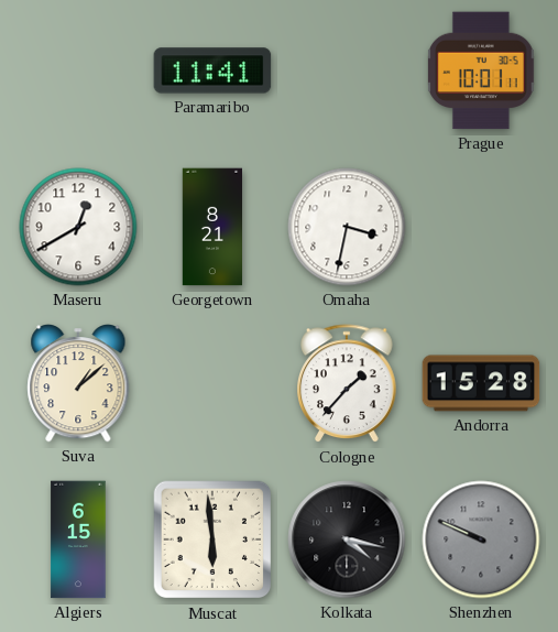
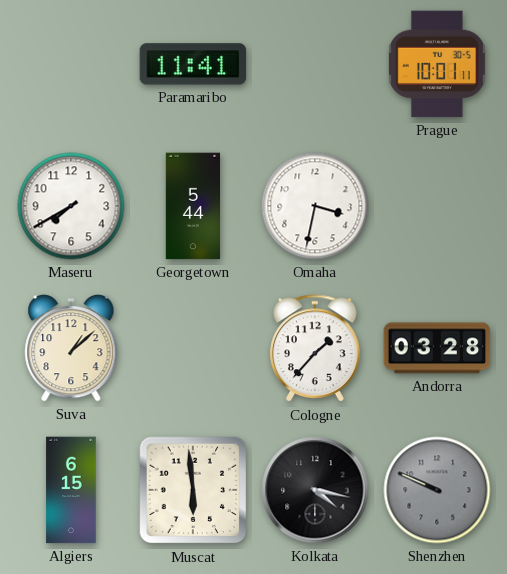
Maseru: 12:40 -> 7:40 (71, 206)
Georgetown: 8:21 -> 5:44 (193, 206)
Andorra: 15:28 -> 03:28 (437, 348)
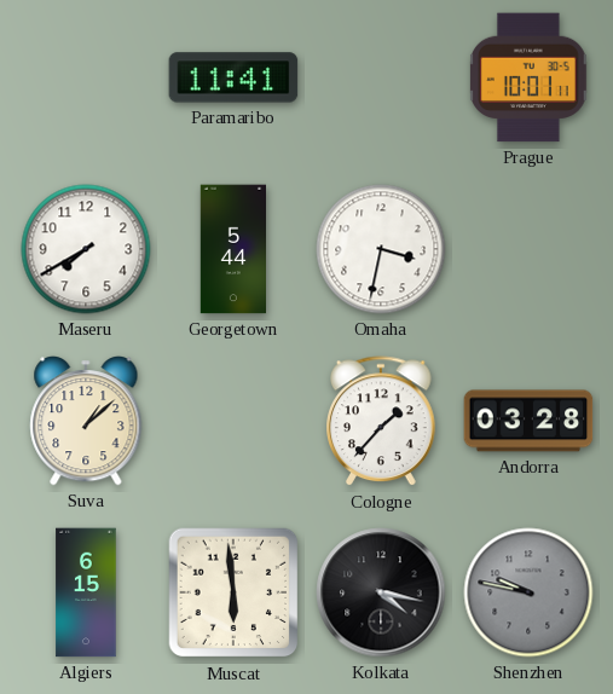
Shenzhen: 9:49 -> 9:47 (528, 592)
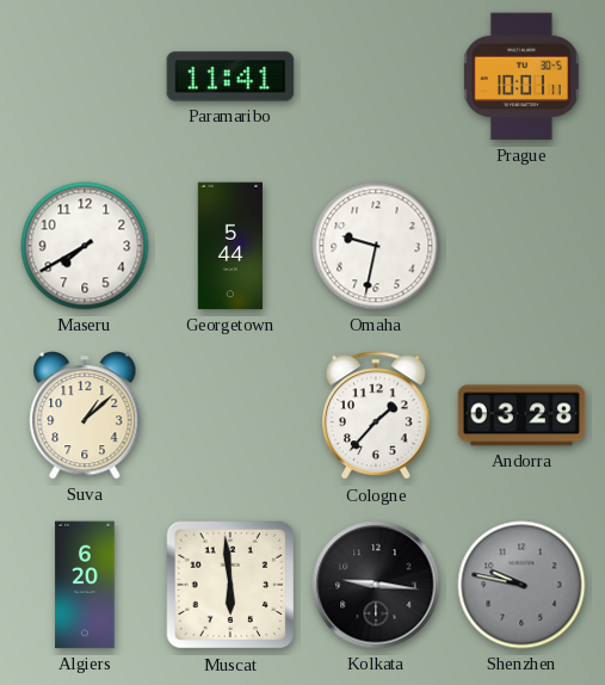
Omaha: 3:32 -> 9:32 (376, 246)
Algiers: 6:15 -> 6:20 (85, 585)
Kolkata: 4:17 -> 9:16 (376, 585)
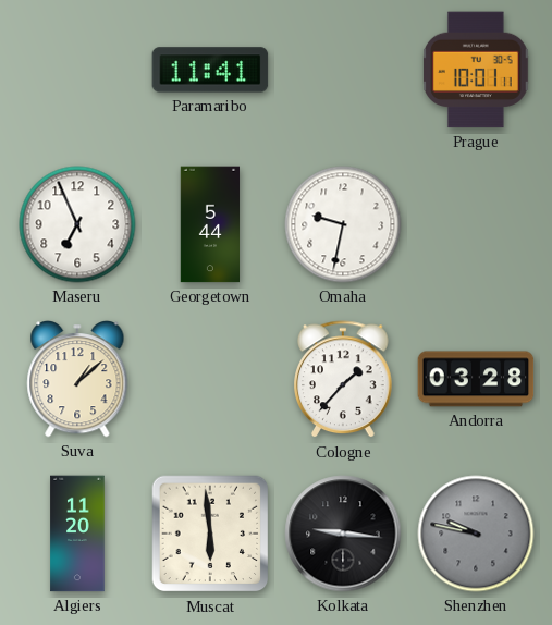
Maseru: 7:40 -> 6:56 (77, 224)
Algiers: 6:20 -> 11:20 (77, 534)
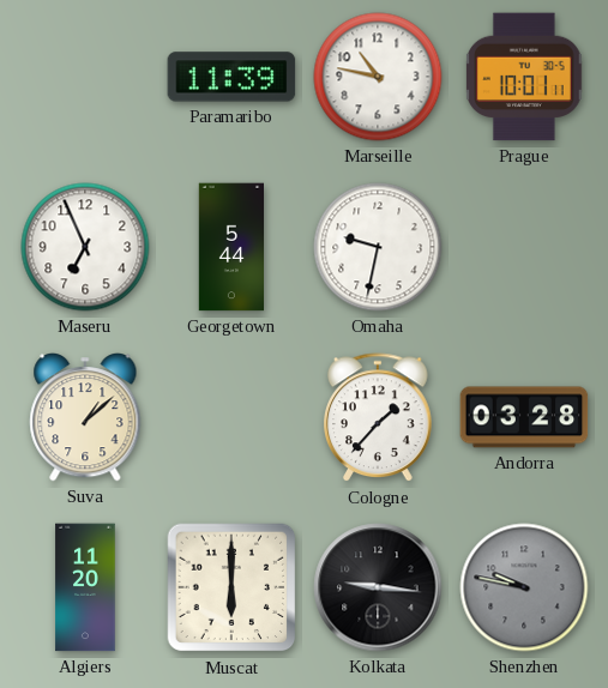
Paramaribo: 11:41 -> 11:39 (231, 77)
Marseille: none -> 10:47 (378, 77)
Muscat: 5:59 -> 6:00 (231, 587)
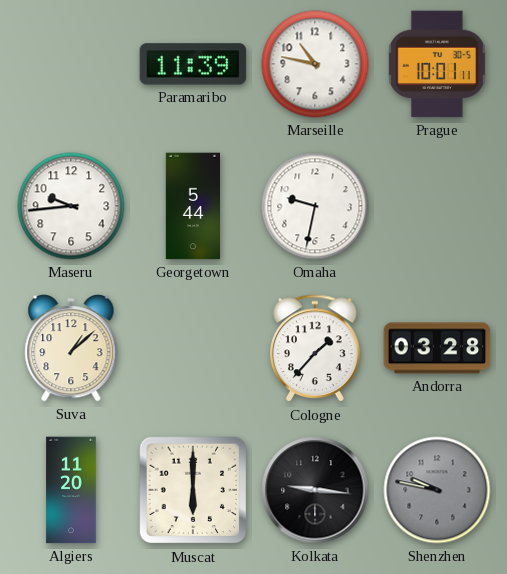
Maseru: 6:56 -> 9:44 (71, 206)
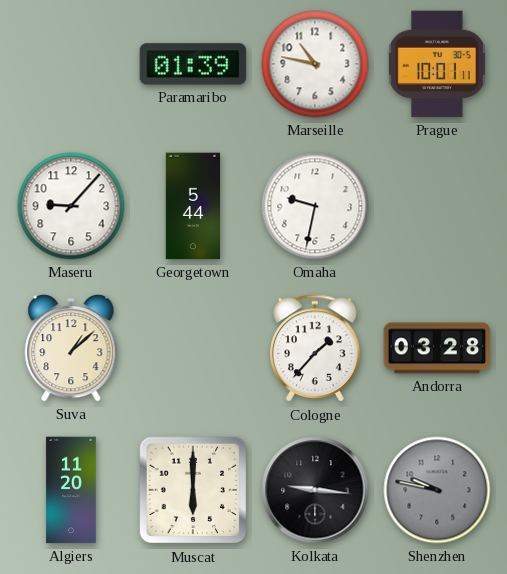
Paramaribo: 11:39 -> 01:39 (193, 64)
Maseru: 9:44 -> 9:07 (71, 206)
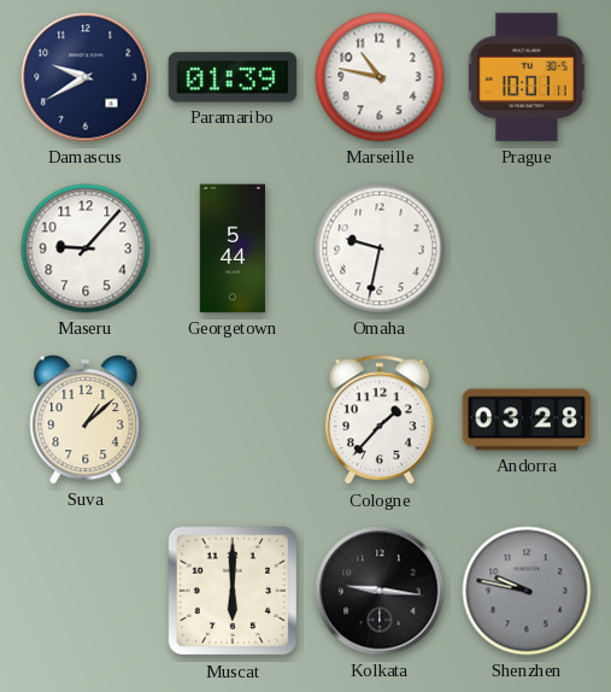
Damascus: none -> 9:40 (86, 77)
Algiers: 11:20 -> none (71, 490)
